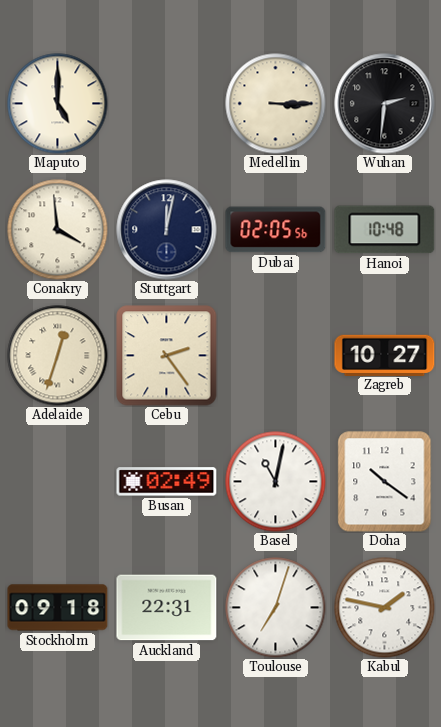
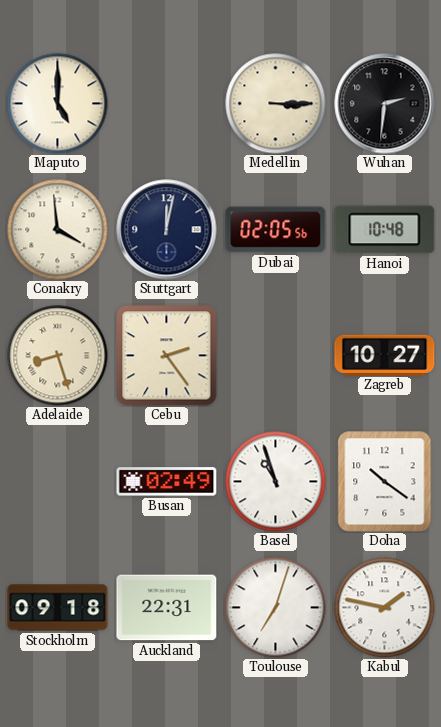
Adelaide: 12:33 -> 8:27 (58, 356)
Basel: 11:02 -> 10:57 (276, 482)
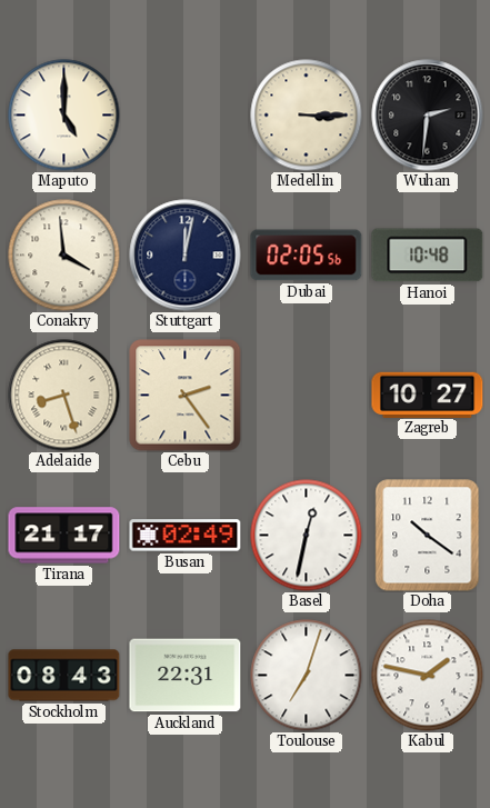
Tirana: none -> 21:17 (64, 536)
Basel: 10:57 -> 12:32 (307, 536)
Stockholm: 09:18 -> 08:43 (64, 676)
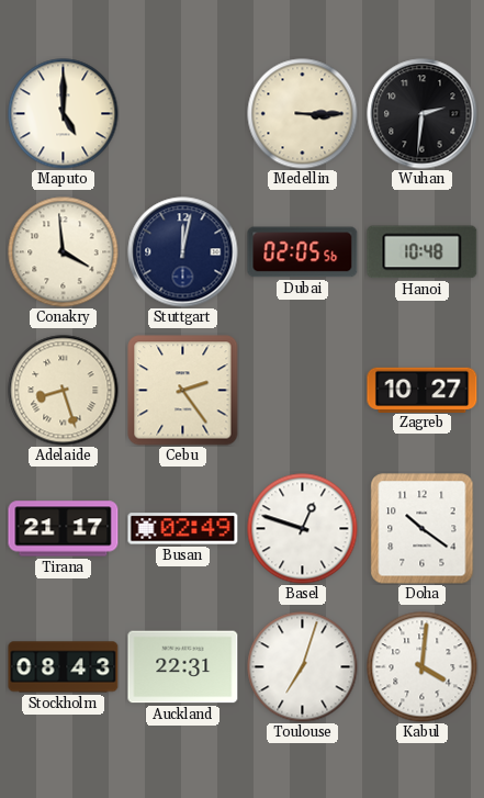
Basel: 12:32 -> 12:48 (303, 529)
Kabul: 1:47 -> 4:01 (423, 667)
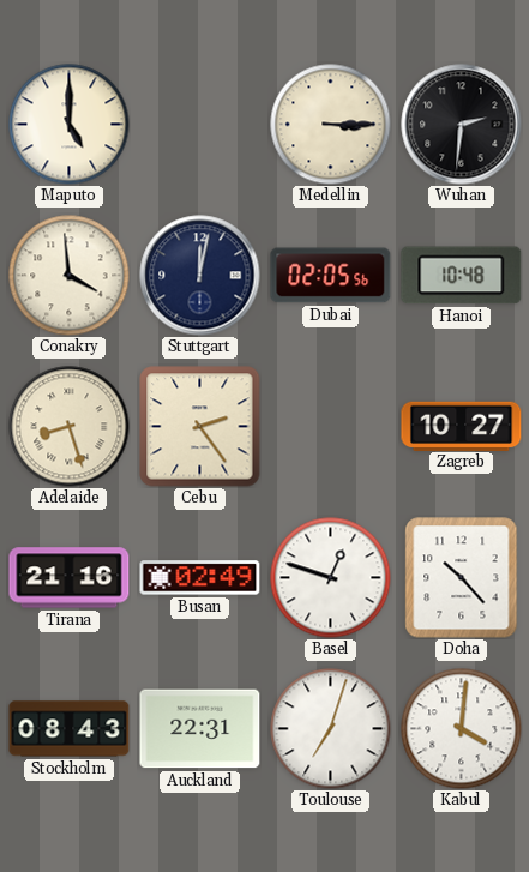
Tirana: 21:17 -> 21:16 (70, 578)
Doha: 10:21 -> 10:23 (462, 578)
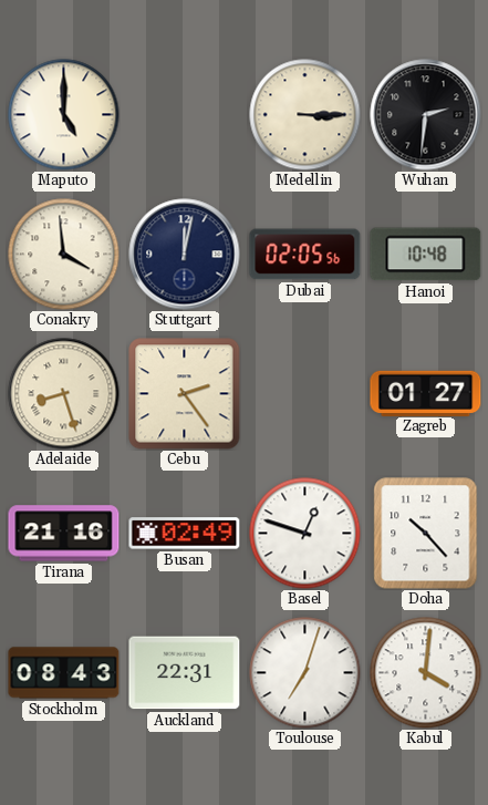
Zagreb: 10:27 -> 01:27 (426, 393)
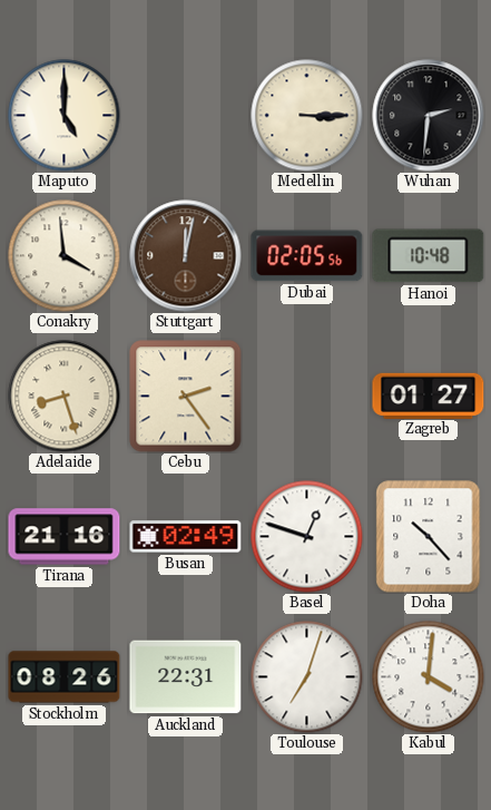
Stuttgart dial: navy -> brown (186, 256)
Stockholm: 08:43 -> 08:26 (65, 677)
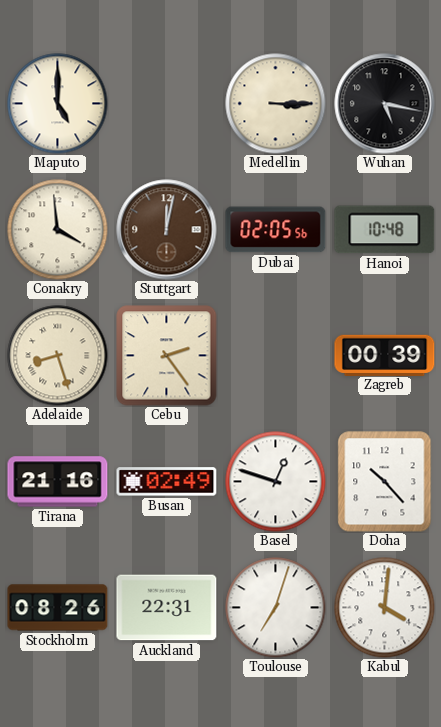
Wuhan: 2:31 -> 5:17 (385, 104)
Zagreb: 01:27 -> 00:39 (385, 355)
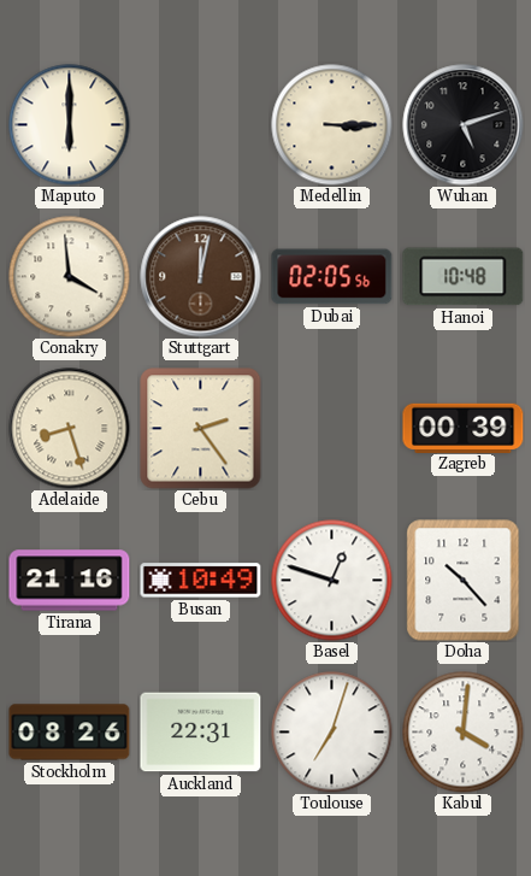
Maputo: 5:00 -> 6:00 (70, 125)
Wuhan: 5:17 -> 5:12 (464, 125)
Busan: 02:49 -> 10:49 (201, 581)
